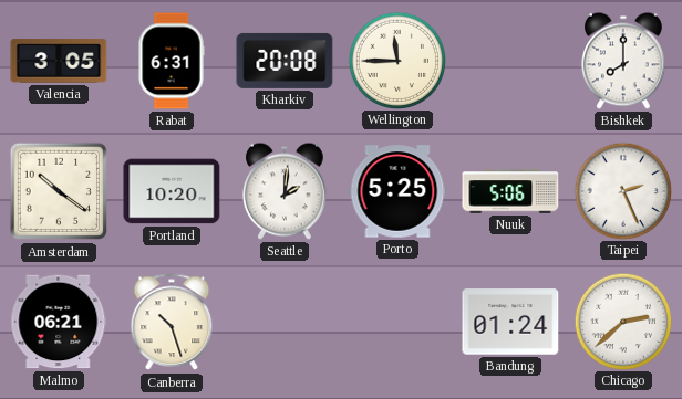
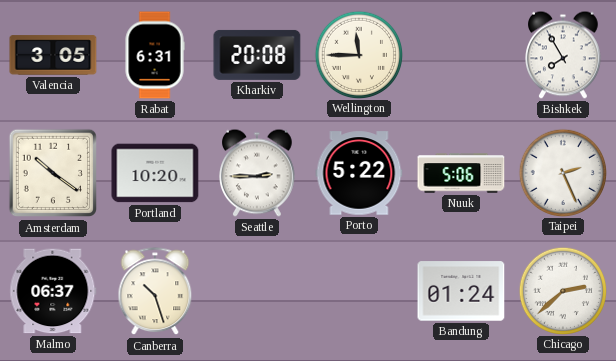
Bishkek: 8:00 -> 7:55 (564, 55)
Seattle: 2:01 -> 2:45 (258, 173)
Porto: 5:25 -> 5:22 (359, 173)
Malmo: 06:21 -> 06:37 (53, 291)
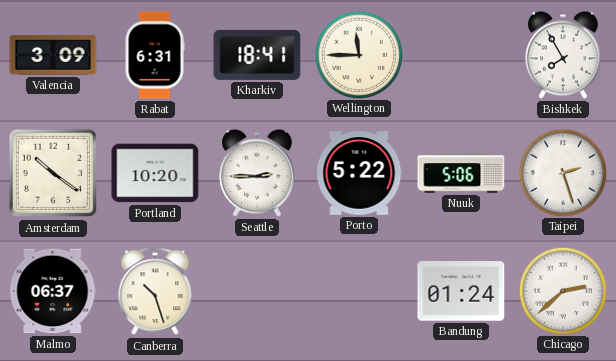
Valencia: 3:05 -> 3:09 (53, 55)
Kharkiv: 20:08 -> 18:41 (257, 55)
Taipei: 2:26 -> 2:27 (562, 172)
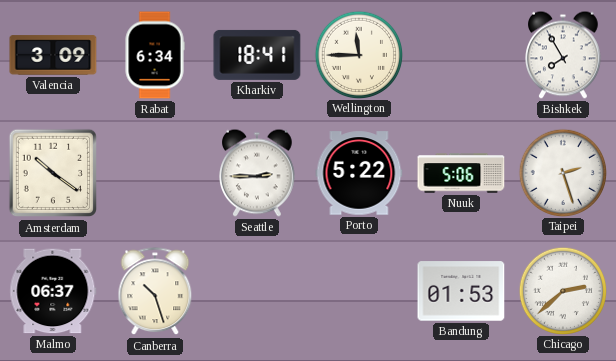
Rabat: 6:31 -> 6:34 (155, 55)
Portland: 10:20 -> none (155, 173)
Bandung: 01:24 -> 01:53 (461, 291)
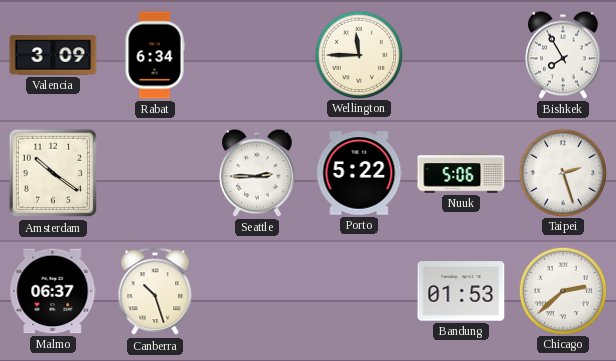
Kharkiv: 18:41 -> none (257, 55)
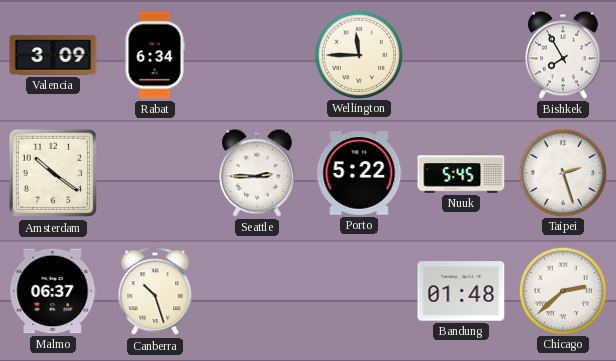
Nuuk: 5:06 -> 5:45 (461, 173)
Bandung: 01:53 -> 01:48 (461, 291)
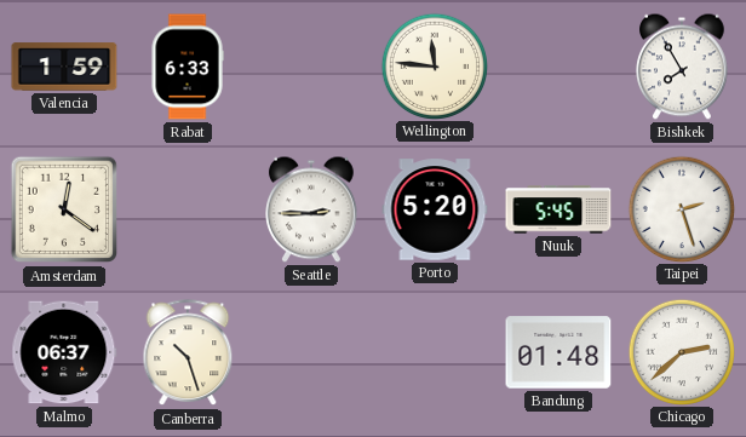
Valencia: 3:09 -> 1:59 (64, 67)
Rabat: 6:34 -> 6:33 (188, 67)
Wellington: 11:45 -> 11:46 (434, 65)
Amsterdam: 10:21 -> 12:21 (64, 209)
Porto: 5:22 -> 5:20 (435, 209)
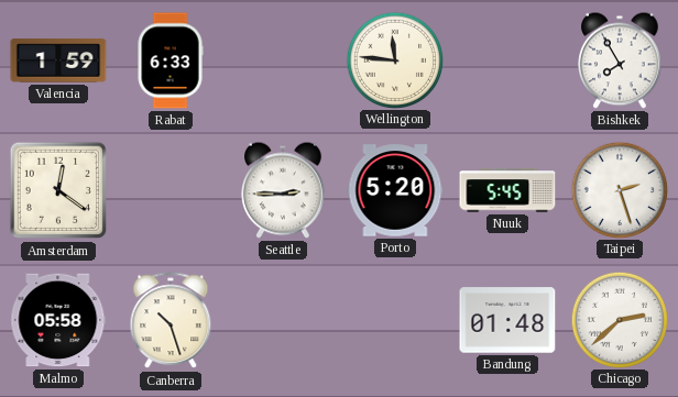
Malmo: 06:37 -> 05:58 (58, 320)
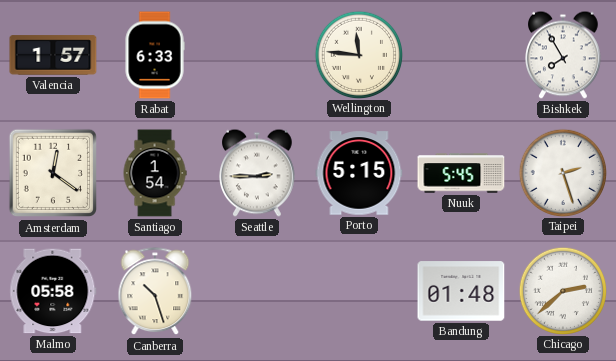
Valencia: 1:59 -> 1:57 (53, 55)
Santiago: none -> 1:54 (155, 173)
Porto: 5:20 -> 5:15 (359, 173)
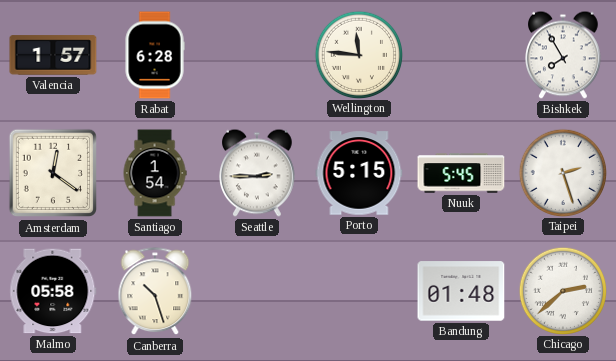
Rabat: 6:33 -> 6:28 (155, 55)
